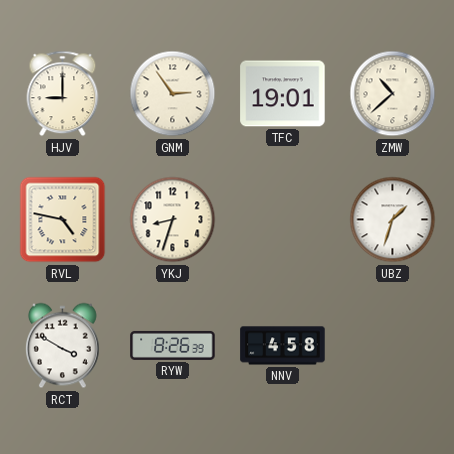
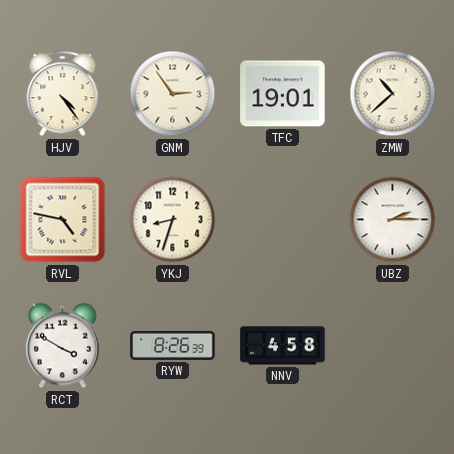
HJV: 9:00 -> 4:24 (63, 94)
UBZ: 1:33 -> 2:15 (393, 220)
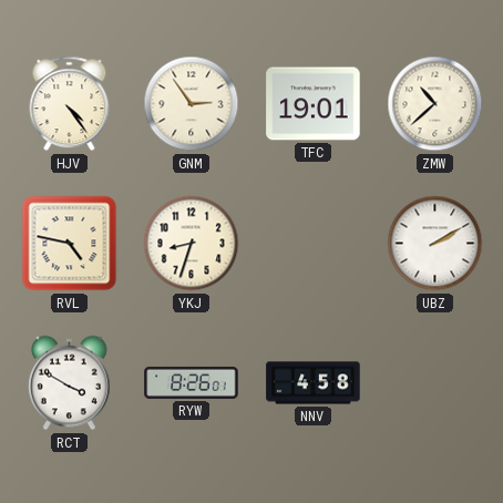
UBZ: 2:15 -> 2:10 (435, 244)
RYW: 8:26:39 -> 8:26:01 (192, 382)
